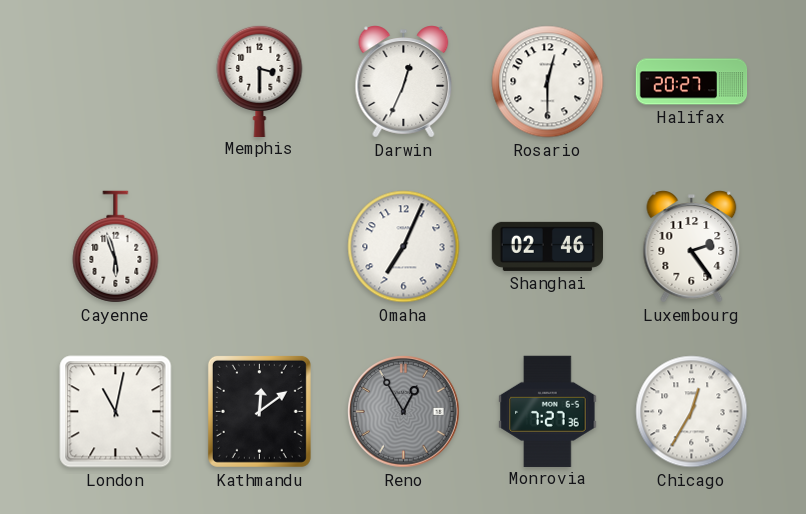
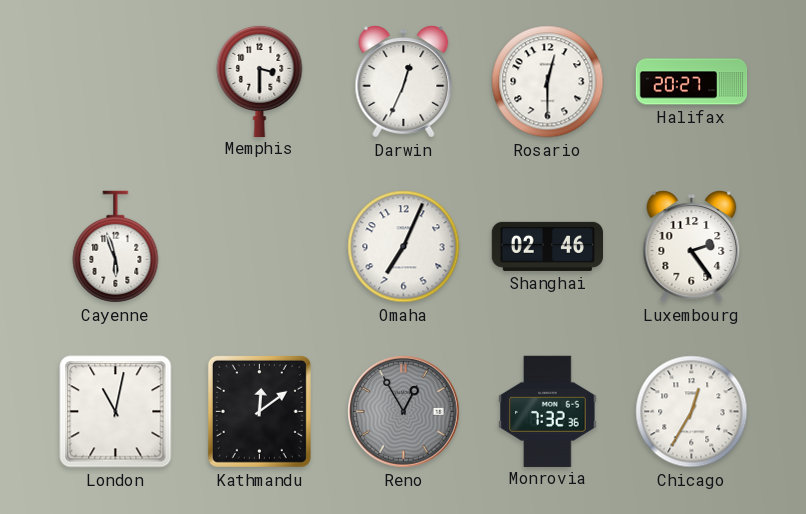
Monrovia: 7:27 -> 7:32 (548, 411)
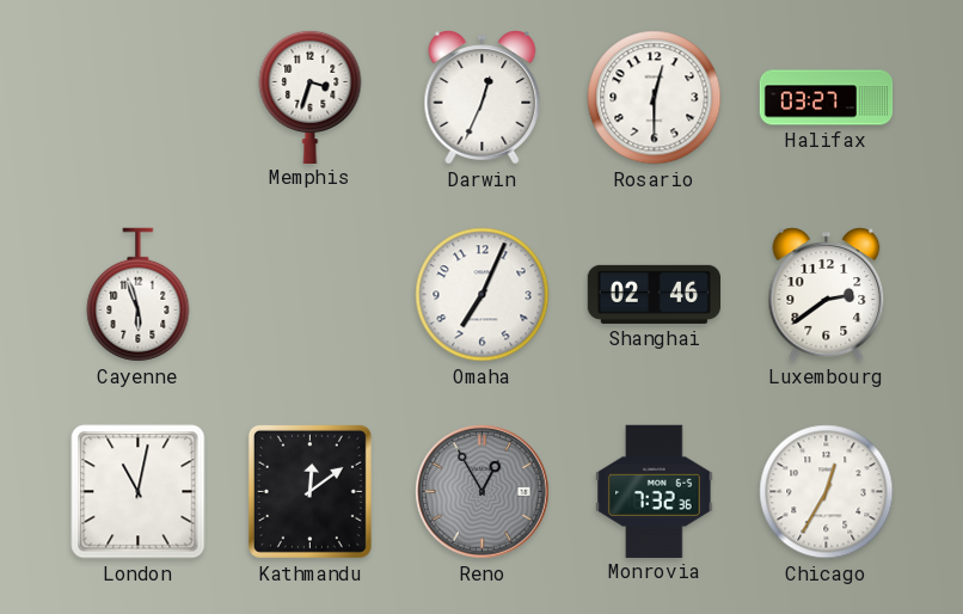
Memphis: 3:30 -> 3:33 (311, 96)
Halifax: 20:27 -> 03:27 (827, 98)
Luxembourg: 2:24 -> 2:39 (827, 295)
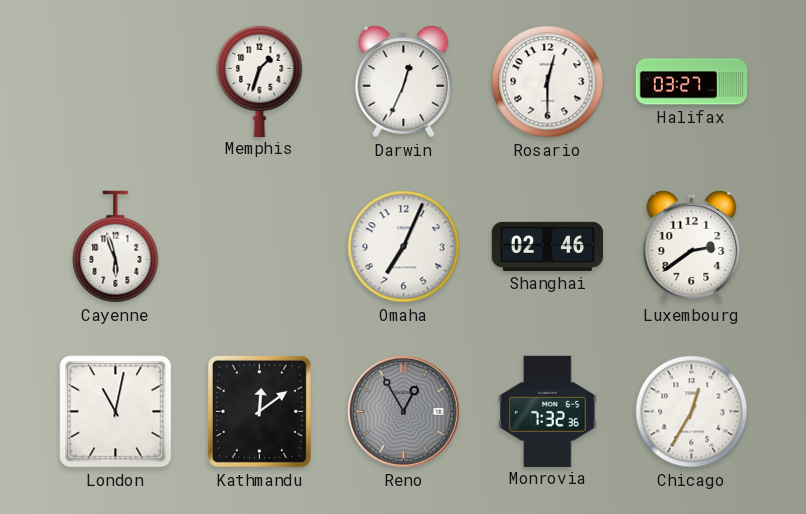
Memphis: 3:33 -> 1:33 (260, 80)
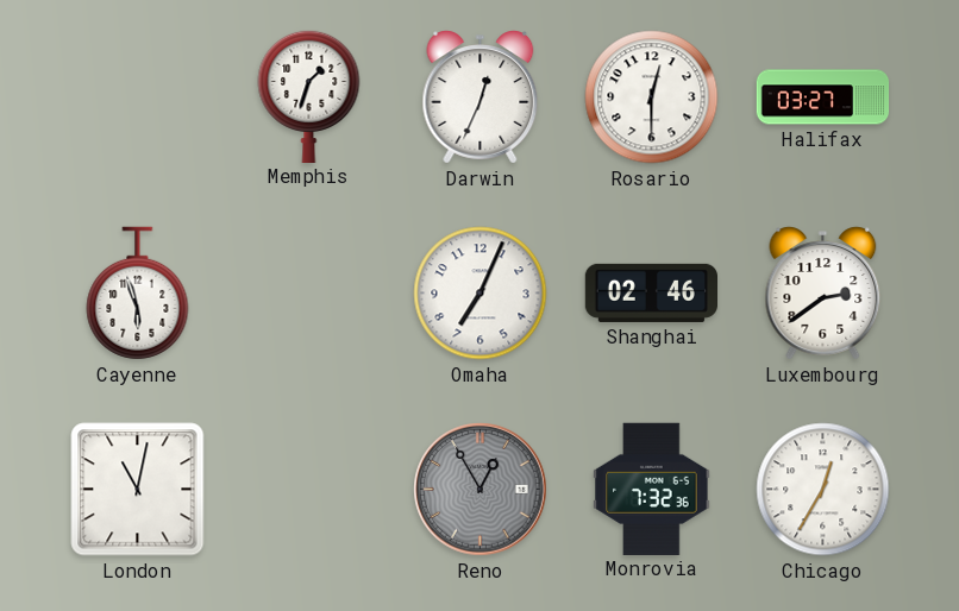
Kathmandu: 12:09 -> none (259, 411)
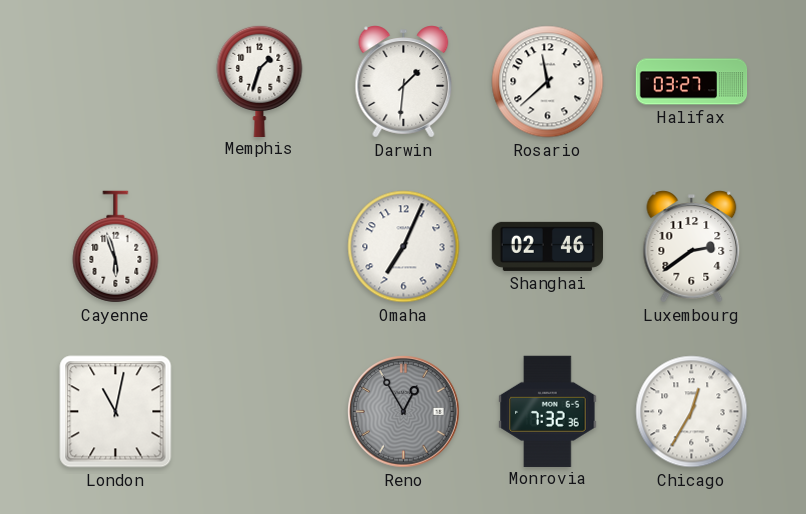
Darwin: 12:34 -> 1:31 (404, 82)
Rosario: 12:30 -> 11:38 (548, 82)
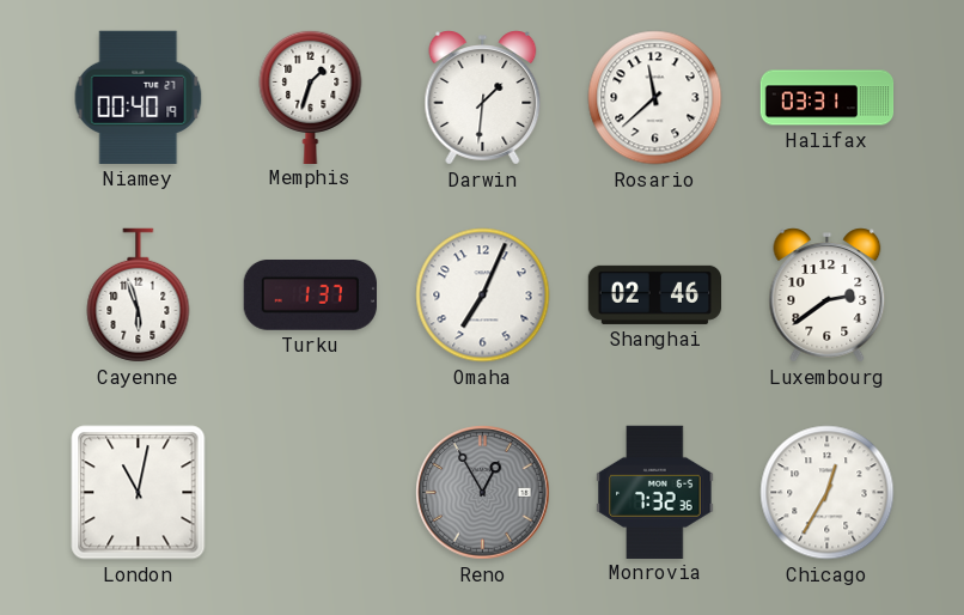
Niamey: none -> 00:40 (139, 97)
Halifax: 03:27 -> 03:31 (828, 98)
Turku: none -> 1:37 (310, 294)
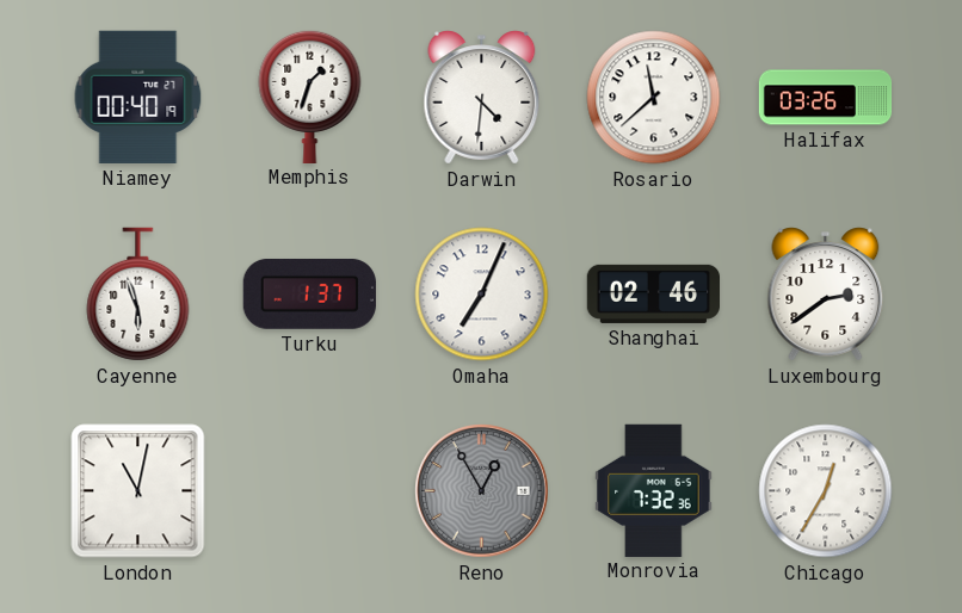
Darwin: 1:31 -> 4:31 (482, 98)
Halifax: 03:31 -> 03:26 (826, 98)
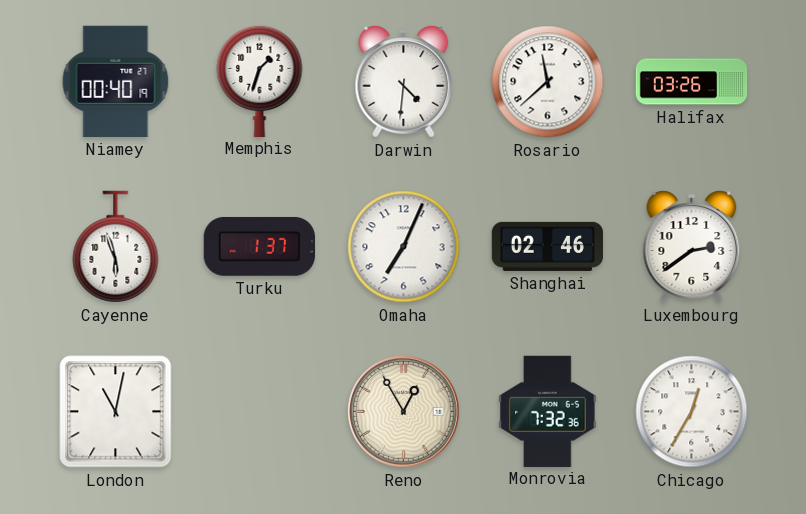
Reno dial: grey -> cream (404, 412)
